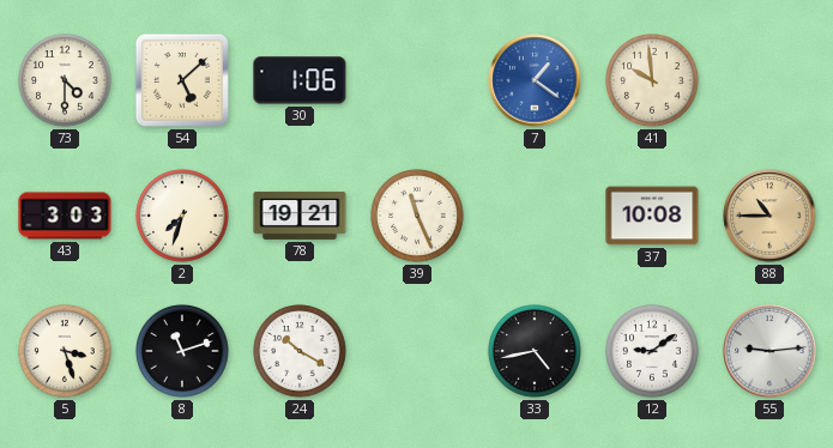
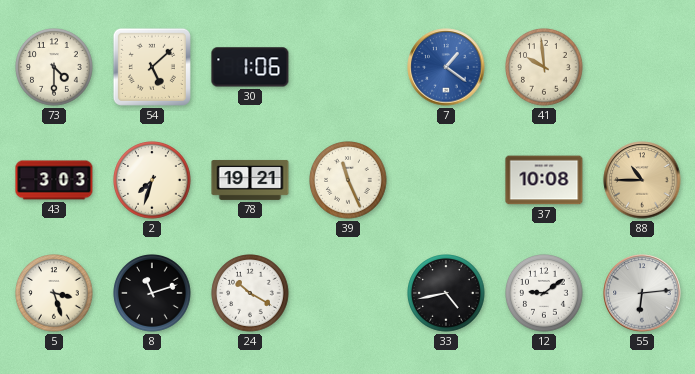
55: 9:14 -> 6:14 (642, 293)
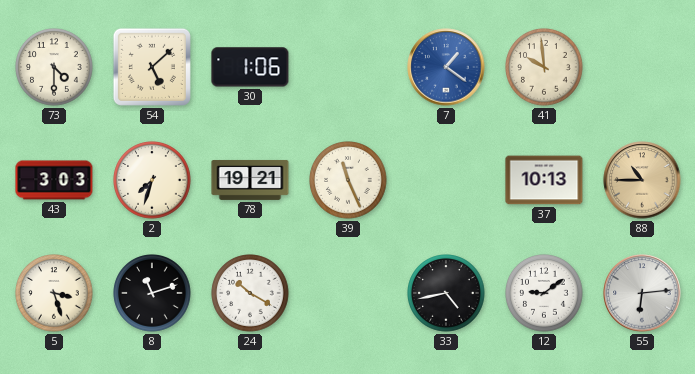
37: 10:08 -> 10:13 (544, 180)
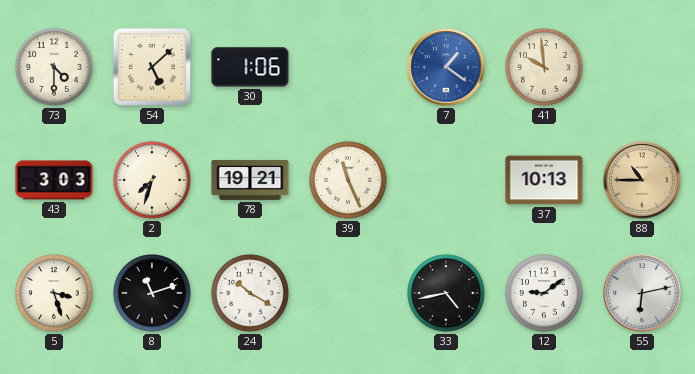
55: 6:14 -> 6:13 (642, 293)
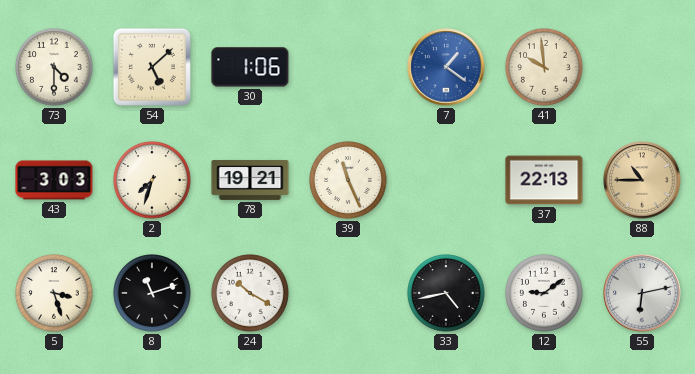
37: 10:13 -> 22:13 (544, 180)
